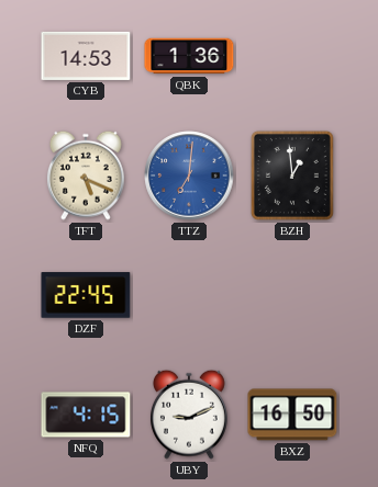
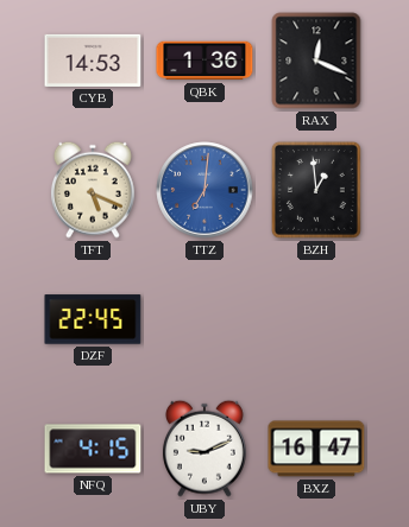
RAX: none -> 12:19 (316, 61)
BXZ: 16:50 -> 16:47 (316, 449)
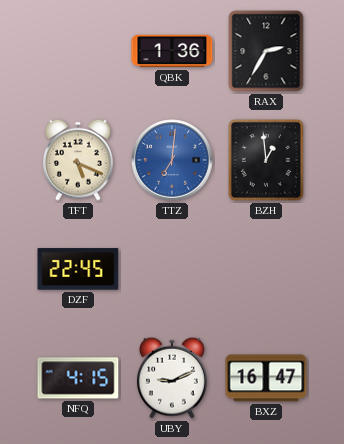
CYB: 14:53 -> none (93, 61)
RAX: 12:19 -> 2:35 (266, 51)
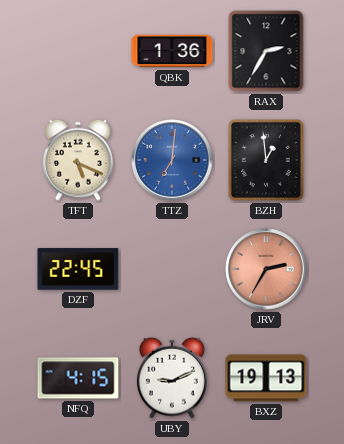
JRV: none -> 2:35 (266, 269)
BXZ: 16:47 -> 19:13 (266, 378)
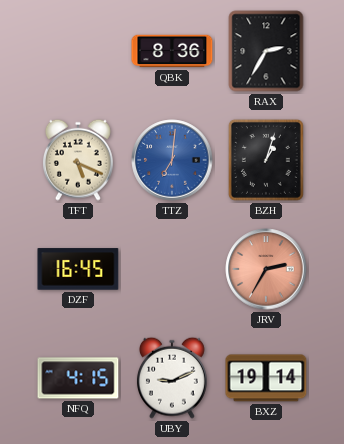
QBK: 1:36 -> 8:36 (172, 51)
BZH: 12:59 -> 1:03 (266, 160)
DZF: 22:45 -> 16:45 (78, 269)
BXZ: 19:13 -> 19:14 (266, 378)
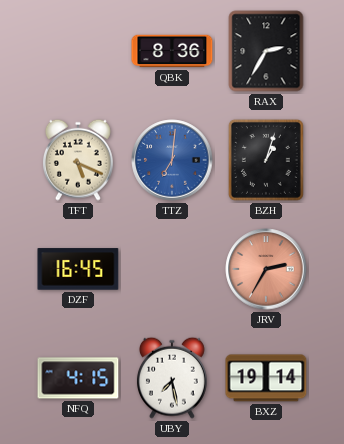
UBY: 9:11 -> 7:28 (172, 378)
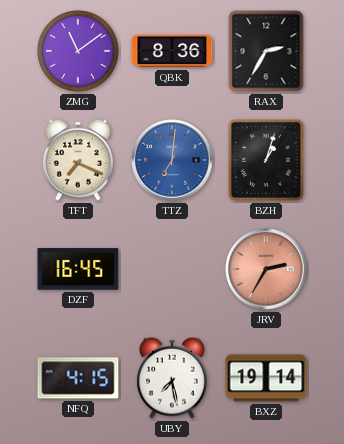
ZMG: none -> 11:09 (79, 52)
TFT: 5:19 -> 7:19 (78, 160)
